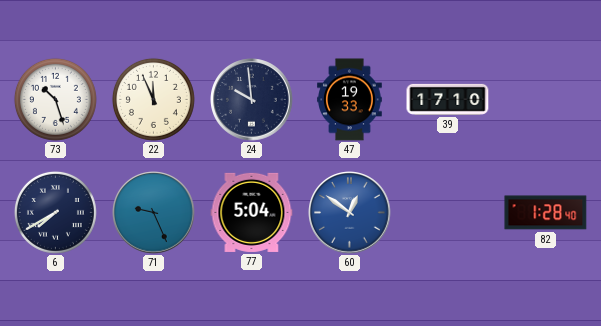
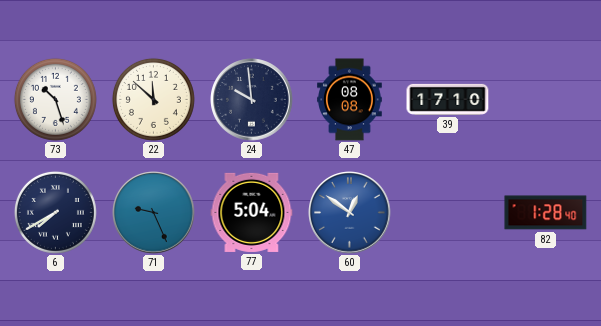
22: 11:56 -> 11:52 (153, 99)
47: 19:33 -> 08:08 (350, 100)
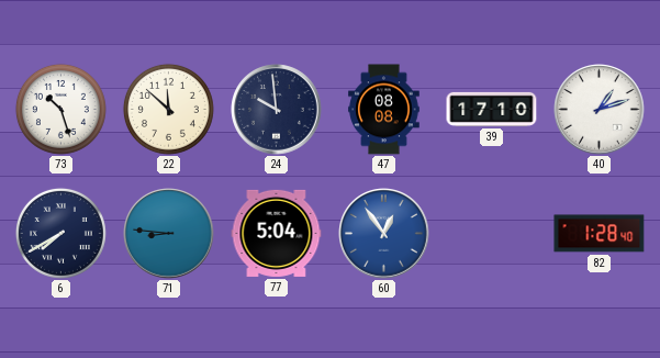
40: none -> 1:12 (600, 110)
71: 9:26 -> 8:46 (169, 234)
60: 12:51 -> 12:54 (384, 234)
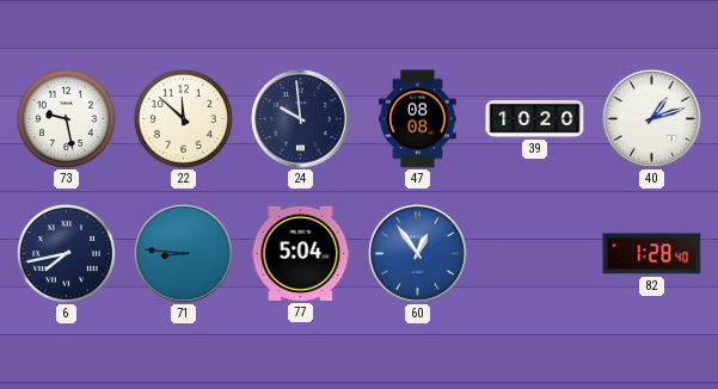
73: 10:27 -> 9:28 (66, 118)
39: 17:10 -> 10:20 (535, 118)
6: 7:40 -> 7:43 (66, 253)
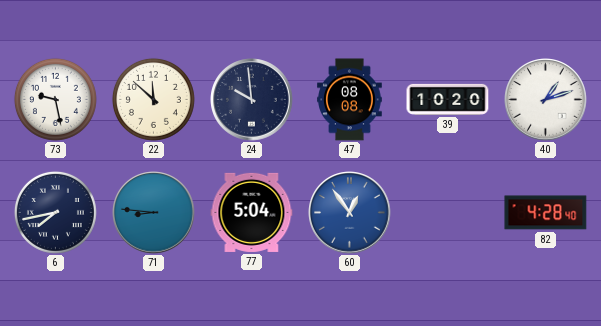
82: 1:28 -> 4:28 (546, 213)
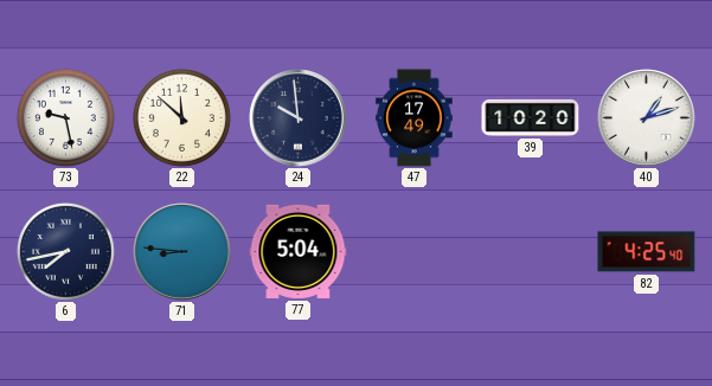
47: 08:08 -> 17:49 (415, 118)
60: 12:54 -> none (350, 213)
82: 4:28 -> 4:25 (647, 252)
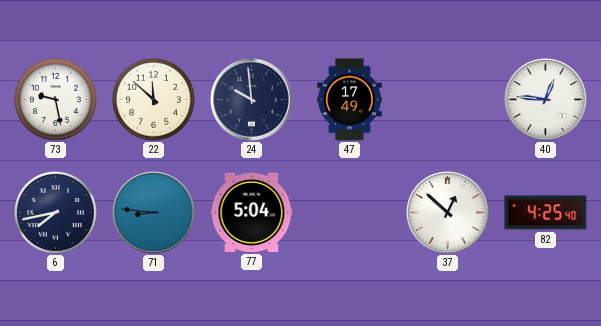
39: 10:20 -> none (531, 117)
40: 1:12 -> 12:46 (546, 100)
37: none -> 12:52 (448, 213)
